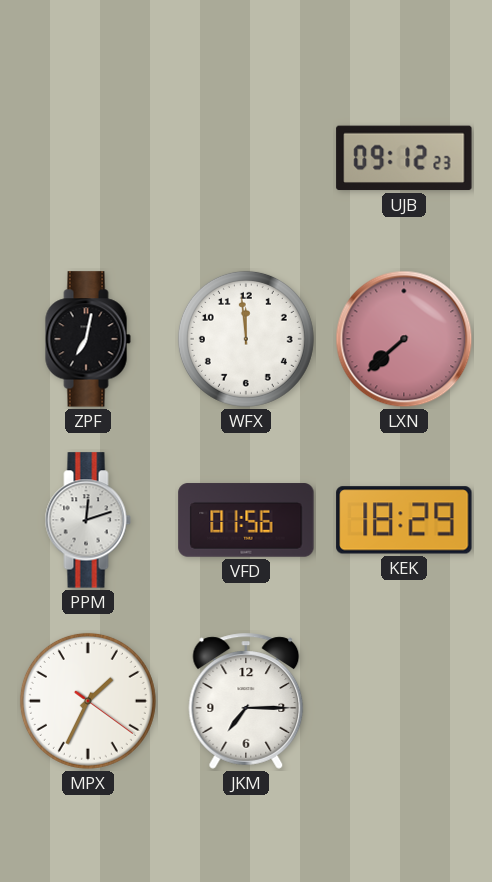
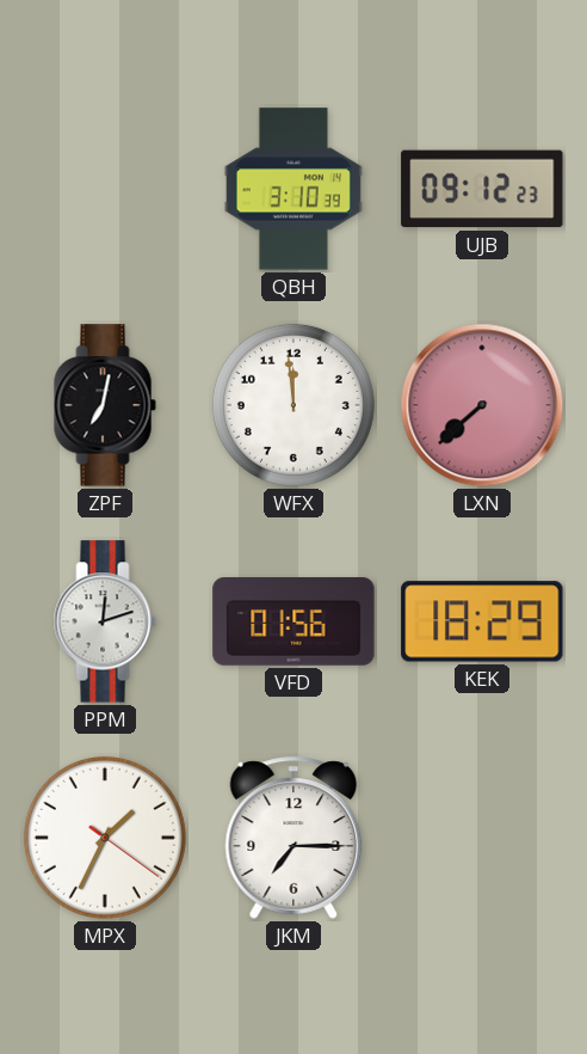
QBH: none -> 3:10 (293, 189)
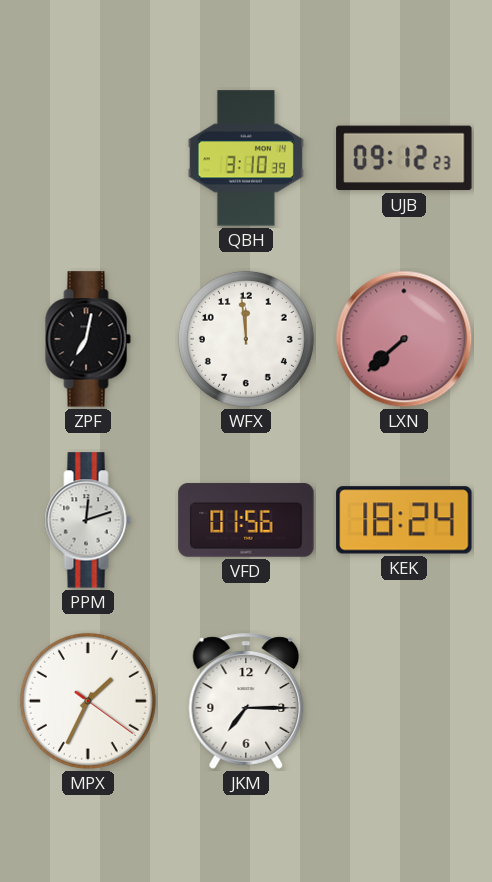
KEK: 18:29 -> 18:24 (404, 520)
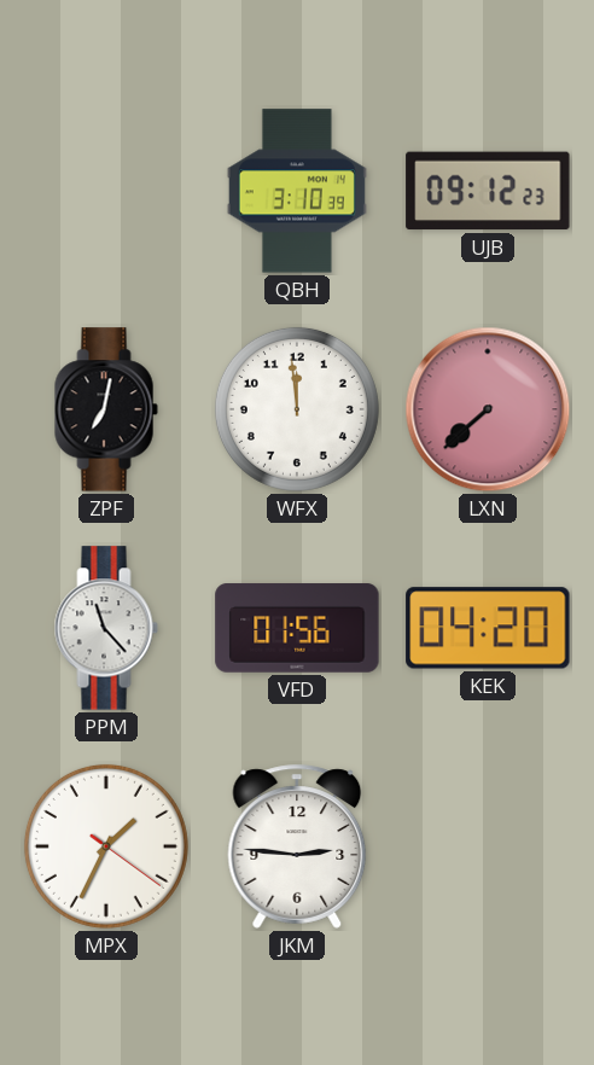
PPM: 12:12 -> 11:23 (106, 628)
KEK: 18:24 -> 04:20 (488, 628)
JKM: 7:15 -> 2:46 (297, 846)
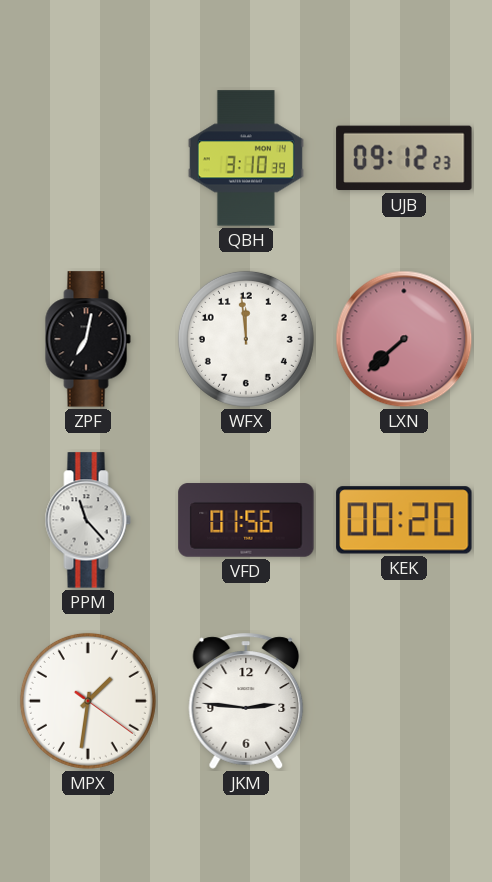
KEK: 04:20 -> 00:20 (404, 520)
MPX: 1:34 -> 1:31 (88, 701)
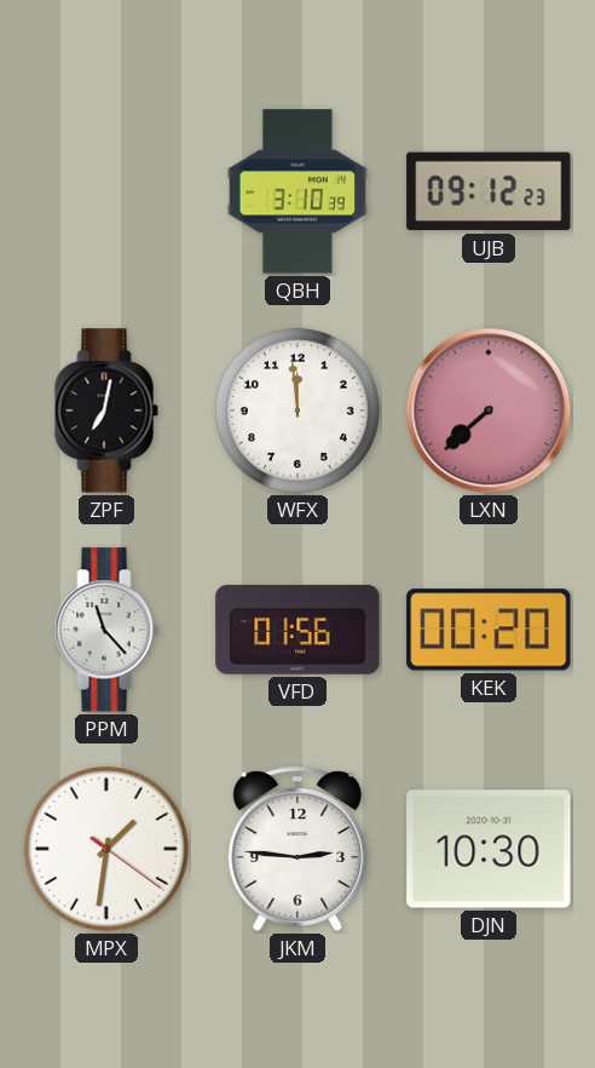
DJN: none -> 10:30 (489, 849)
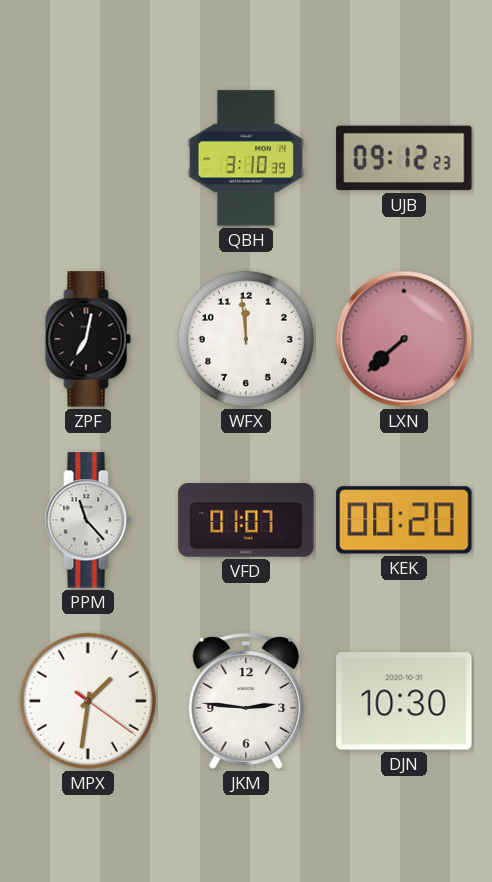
VFD: 01:56 -> 01:07 (246, 520)
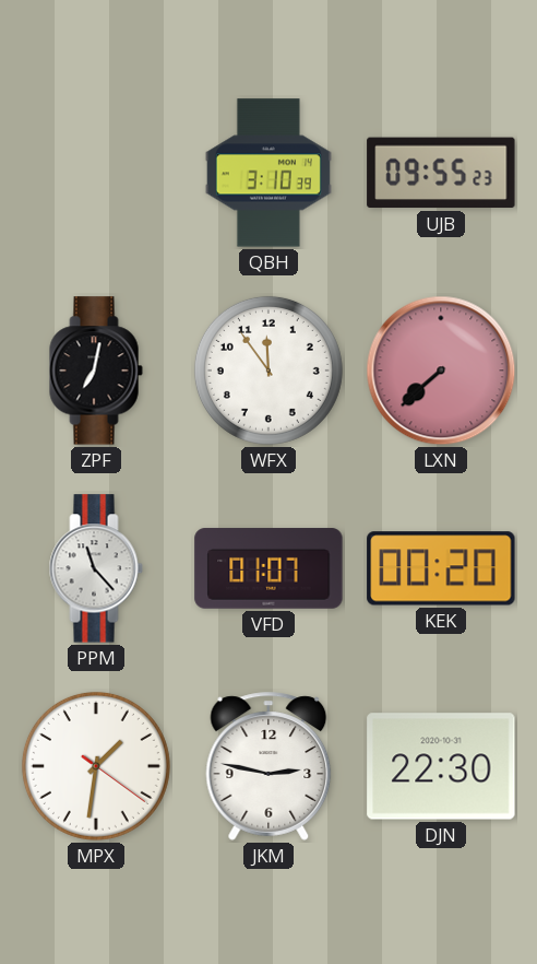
UJB: 09:12 -> 09:55 (441, 173)
WFX: 11:59 -> 11:54 (268, 371)
JKM: 2:46 -> 2:47 (268, 766)
DJN: 10:30 -> 22:30 (441, 766)
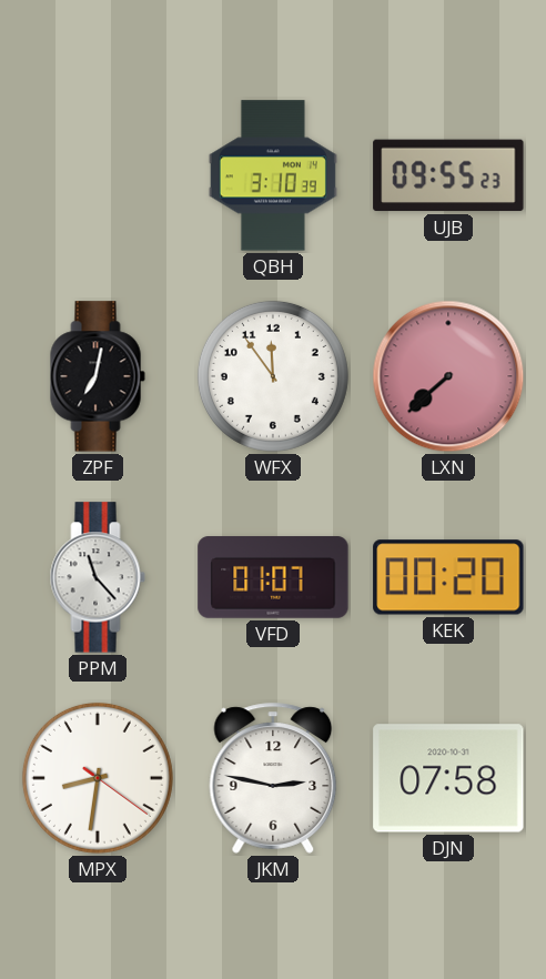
MPX: 1:31 -> 8:31 (98, 778)
DJN: 22:30 -> 07:58 (448, 778)
